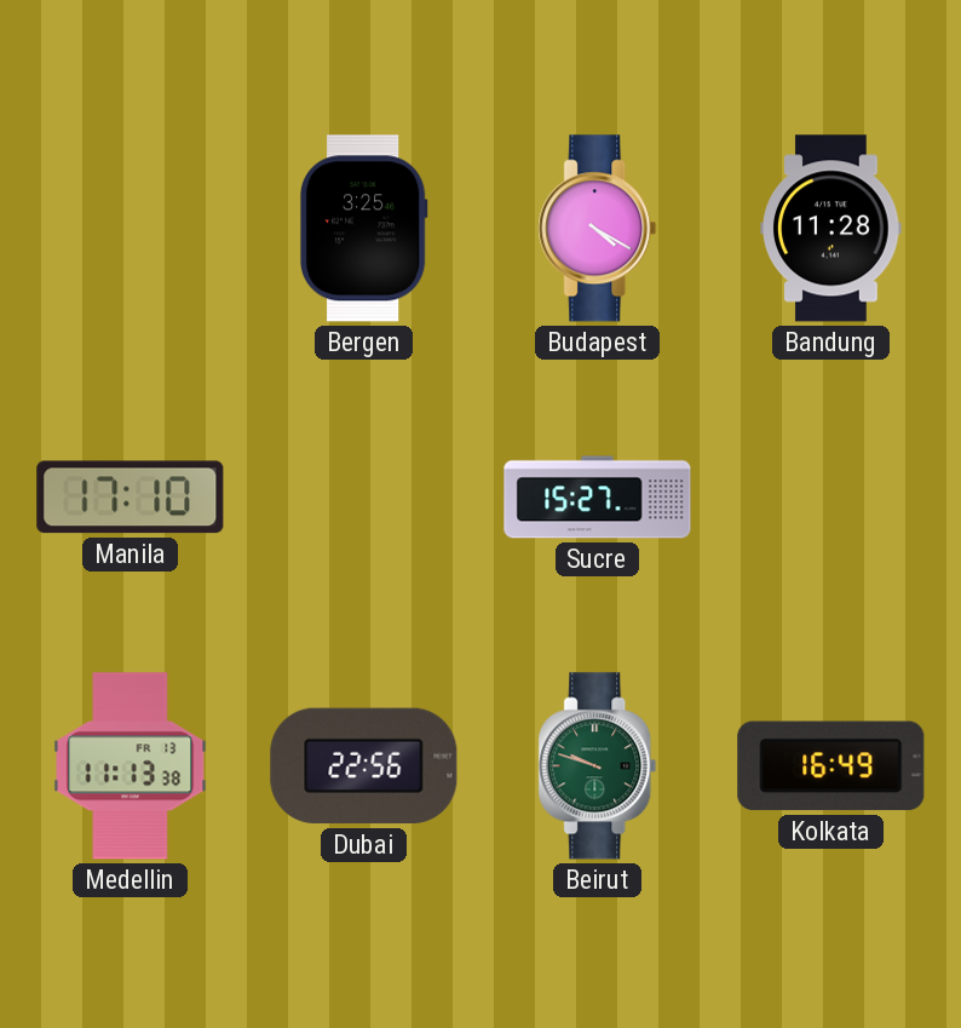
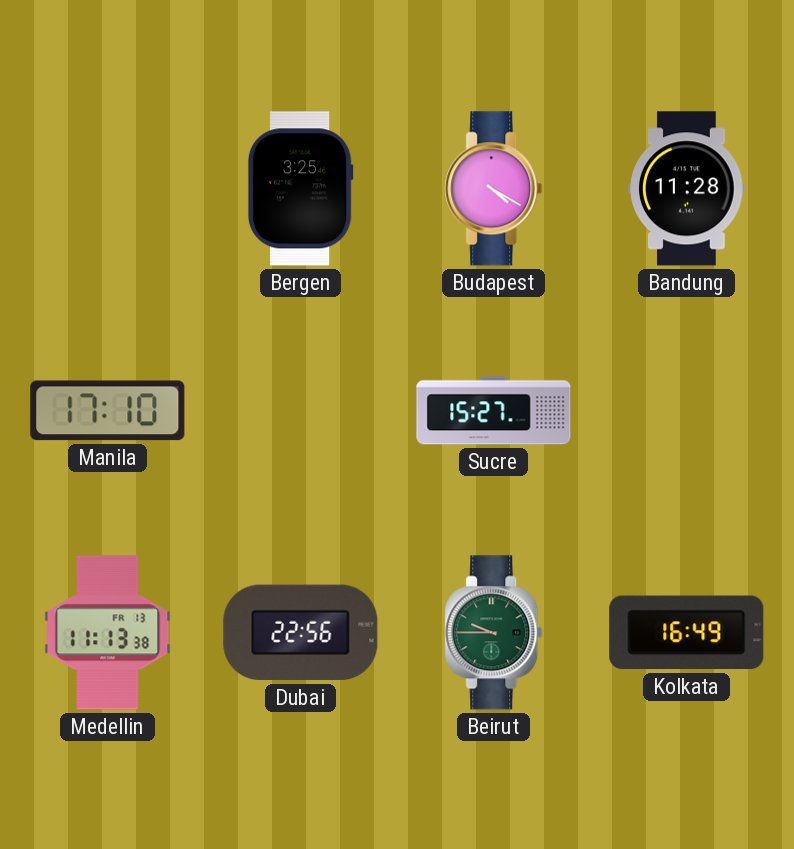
Beirut: 9:48 -> 9:45 (494, 633)
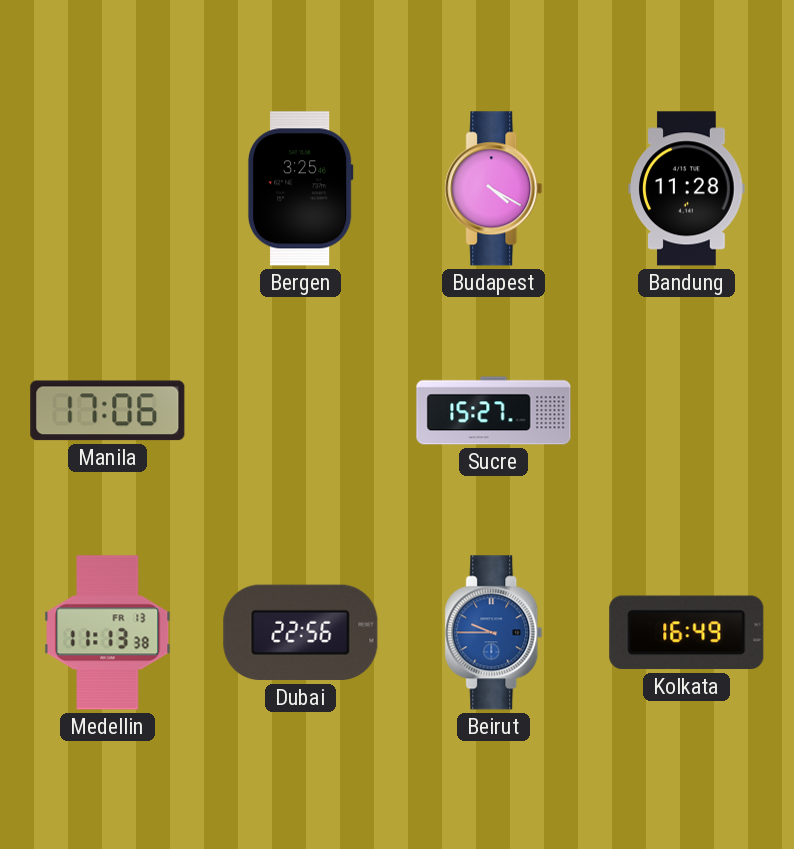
Manila: 17:10 -> 17:06 (108, 411)
Beirut dial: green -> blue (494, 633)
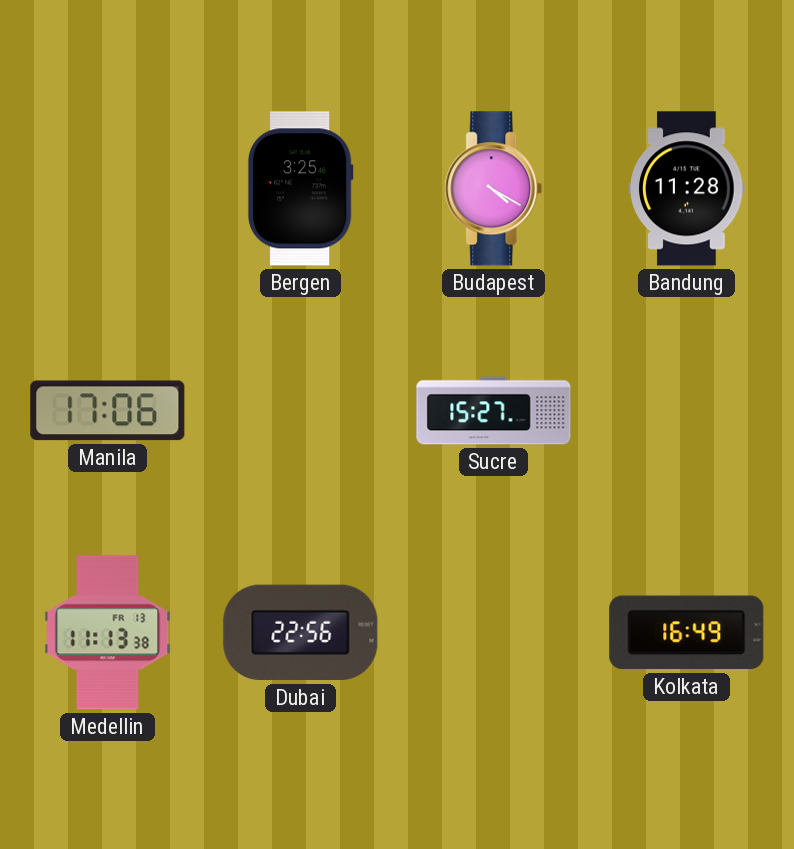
Beirut: 9:45 -> none (494, 633)
